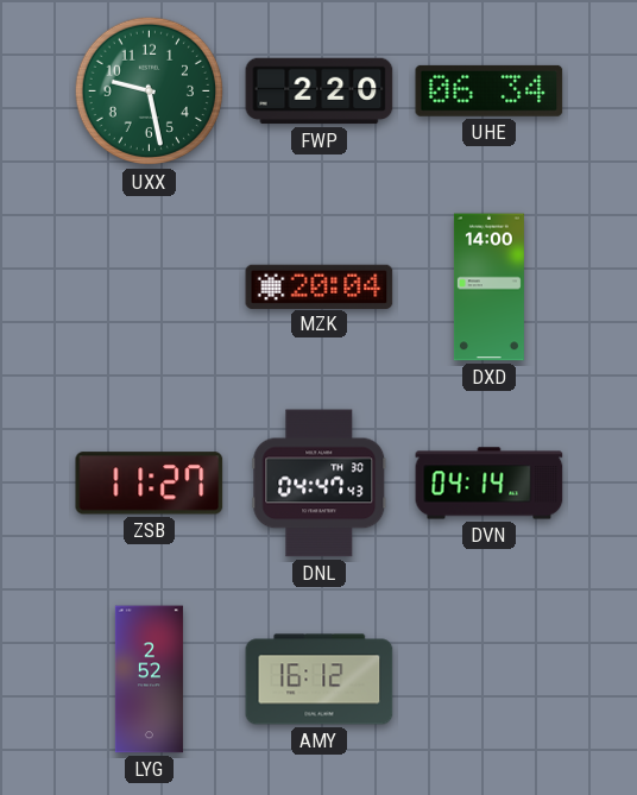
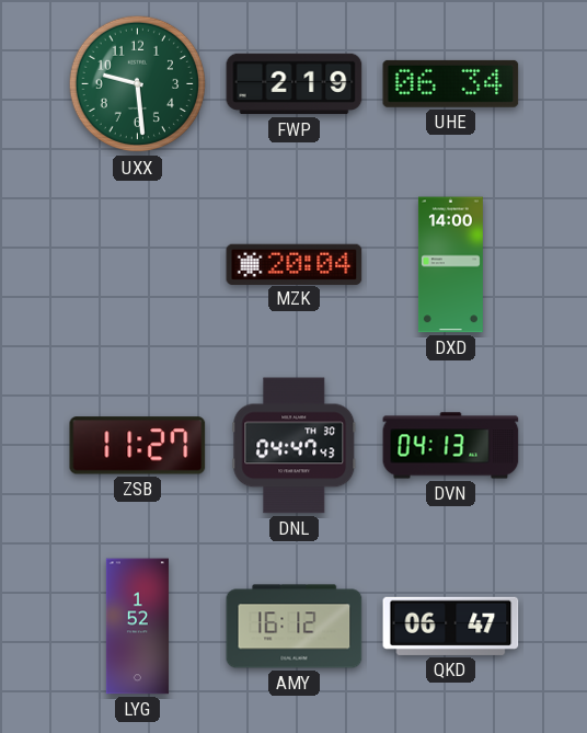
UXX: 9:28 -> 9:29 (138, 84)
FWP: 2:20 -> 2:19 (295, 84)
DVN: 04:14 -> 04:13 (451, 446)
LYG: 2:52 -> 1:52 (137, 627)
QKD: none -> 06:47 (451, 626)
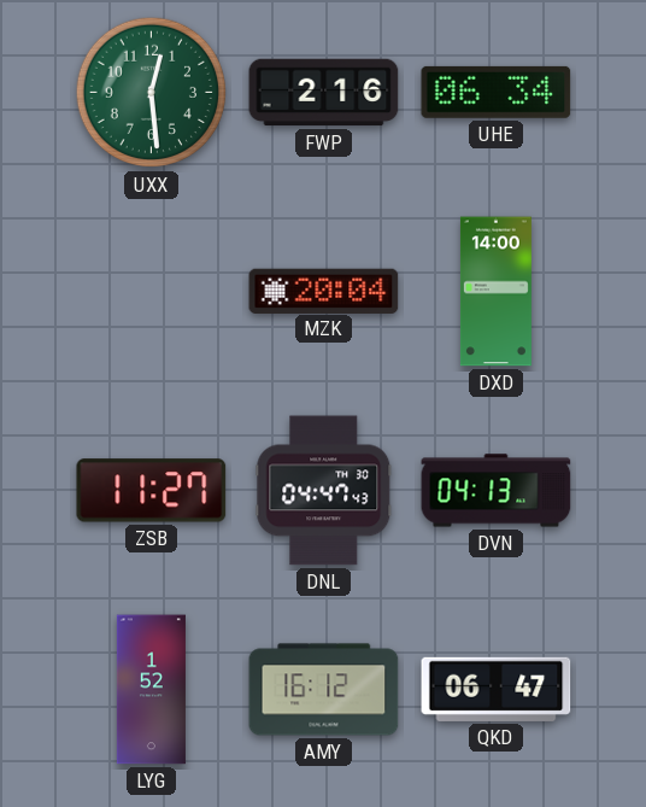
UXX: 9:29 -> 12:29 (152, 93)
FWP: 2:19 -> 2:16 (324, 93)
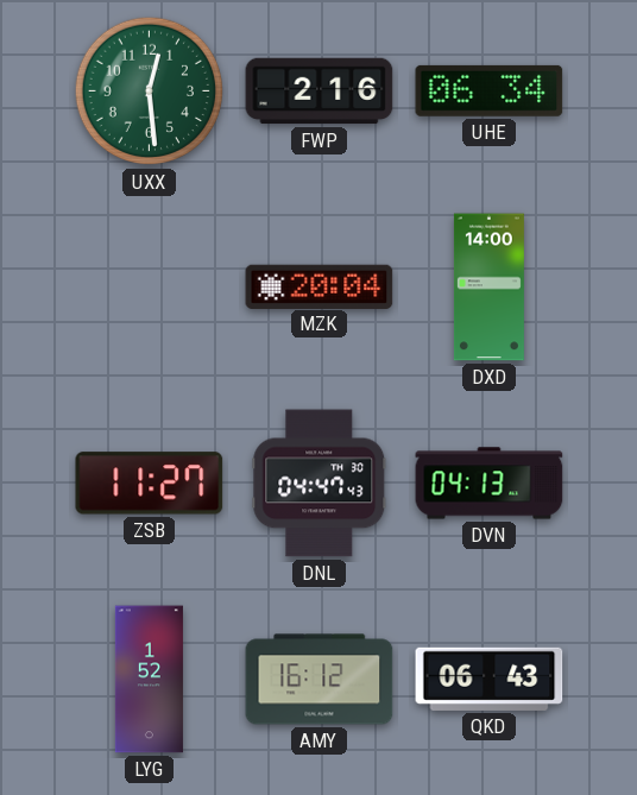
QKD: 06:47 -> 06:43 (490, 679)
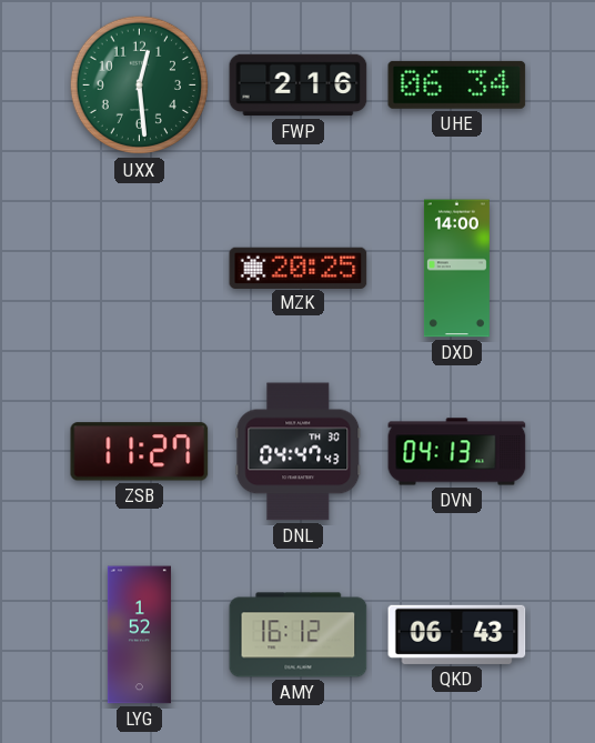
MZK: 20:04 -> 20:25 (299, 268)
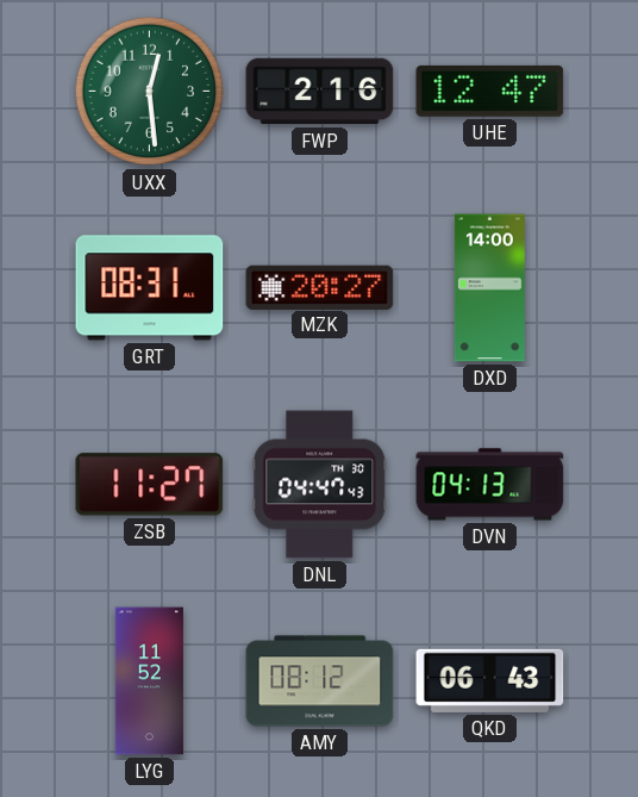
UHE: 06:34 -> 12:47 (490, 91)
GRT: none -> 08:31 (150, 288)
MZK: 20:25 -> 20:27 (320, 287)
LYG: 1:52 -> 11:52 (149, 681)
AMY: 16:12 -> 08:12 (320, 681)
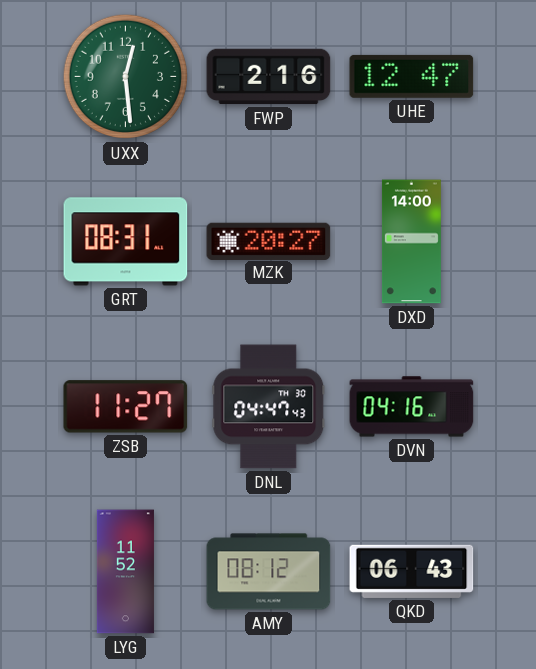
DVN: 04:13 -> 04:16 (412, 407)
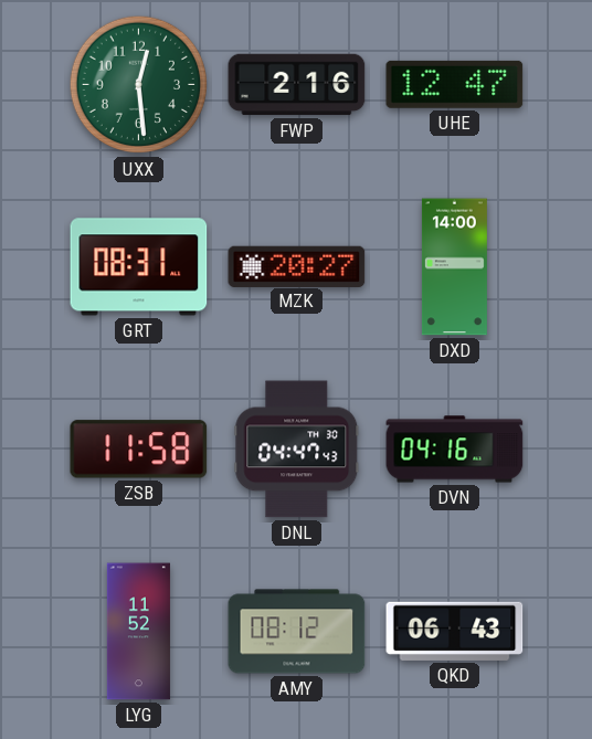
ZSB: 11:27 -> 11:58 (139, 450)
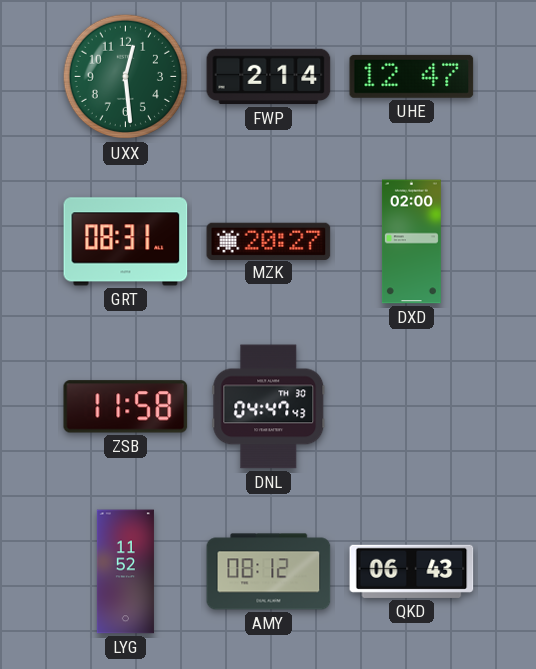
FWP: 2:16 -> 2:14 (269, 77)
DXD: 14:00 -> 02:00 (411, 242)
DVN: 04:16 -> none (455, 450)
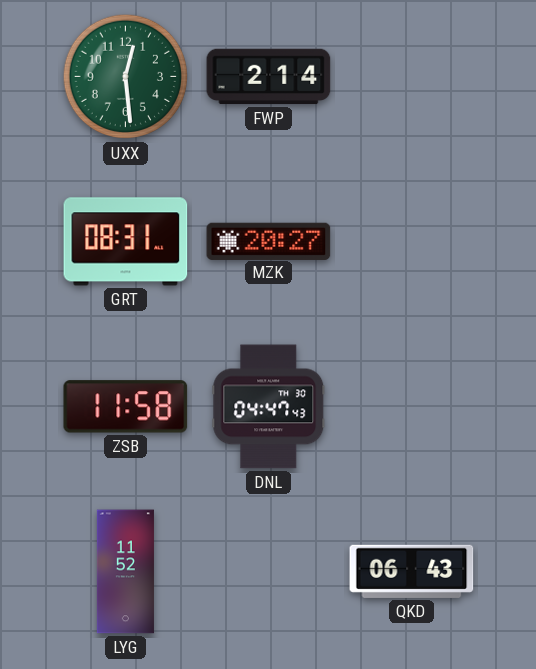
UHE: 12:47 -> none (412, 76)
DXD: 02:00 -> none (411, 242)
AMY: 08:12 -> none (269, 572)
